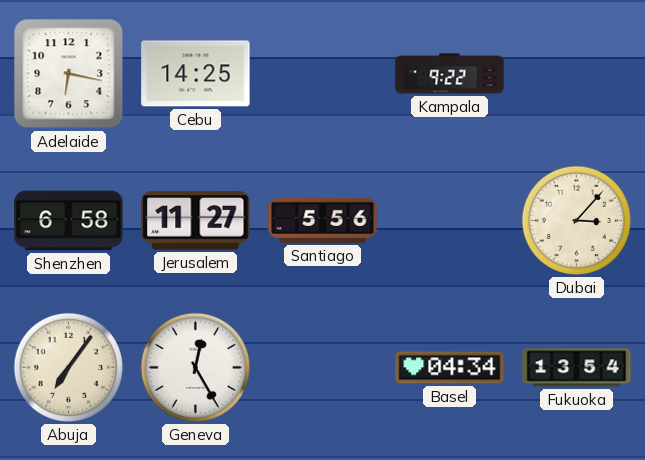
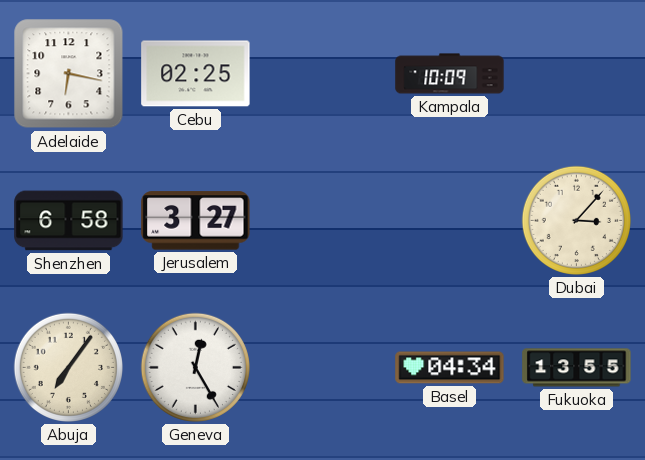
Cebu: 14:25 -> 02:25 (196, 74)
Kampala: 9:22 -> 10:09 (450, 74)
Jerusalem: 11:27 -> 3:27 (196, 221)
Santiago: 5:56 -> none (323, 220)
Fukuoka: 13:54 -> 13:55 (577, 368)
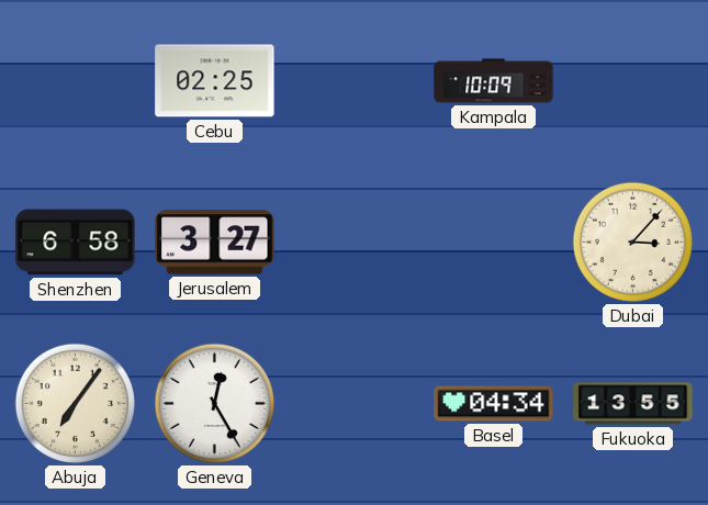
Adelaide: 6:17 -> none (69, 74)
